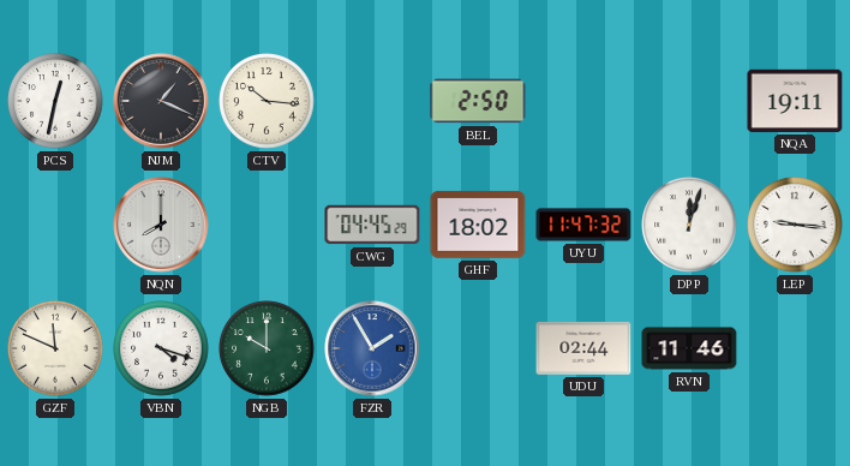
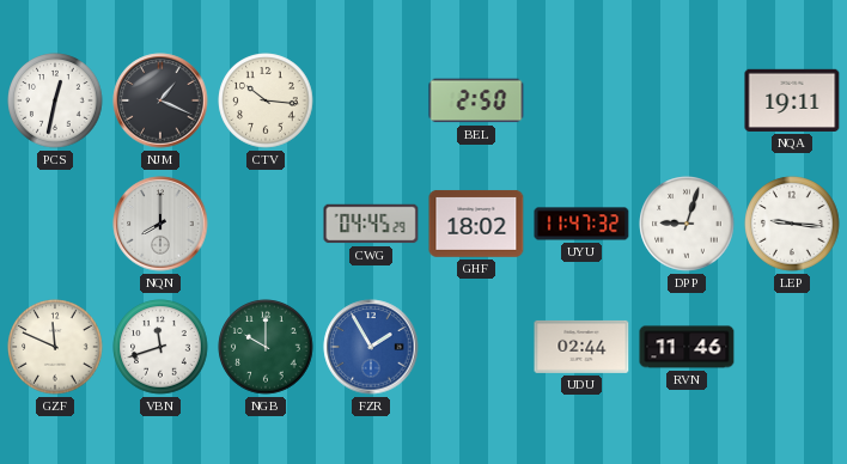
DPP: 12:03 -> 9:03 (687, 224)
VBN: 4:18 -> 11:42 (160, 347)
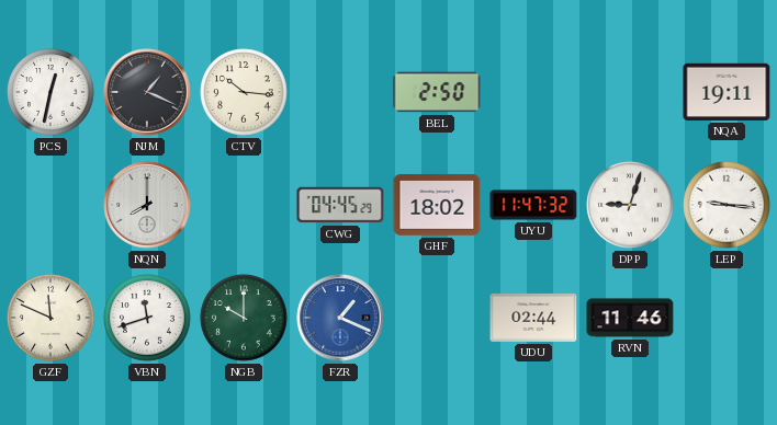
FZR: 1:55 -> 1:19 (340, 318)
